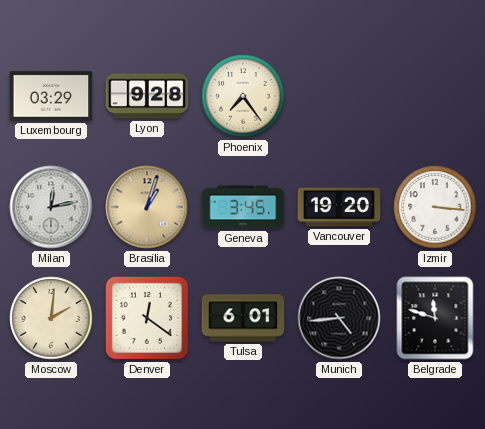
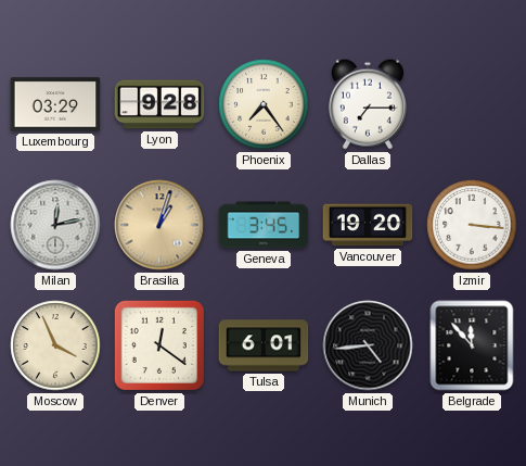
Dallas: none -> 7:15 (368, 104)
Moscow: 2:01 -> 3:56 (55, 345)
Belgrade: 11:48 -> 11:53 (472, 345)
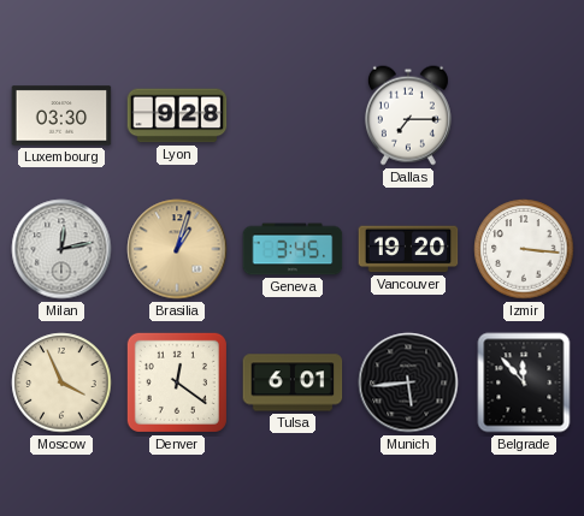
Luxembourg: 03:29 -> 03:30 (61, 115)
Phoenix: 7:24 -> none (264, 104)
Munich: 4:44 -> 5:44 (408, 382)
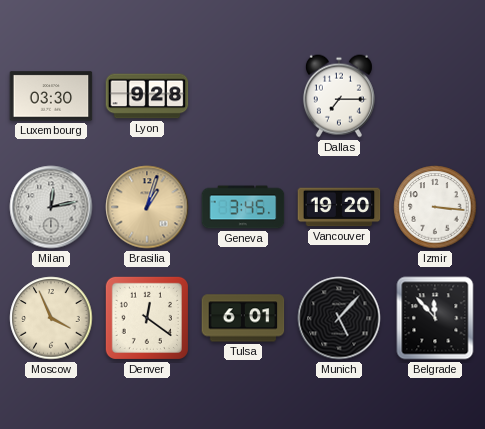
Munich: 5:44 -> 5:07 (339, 318)
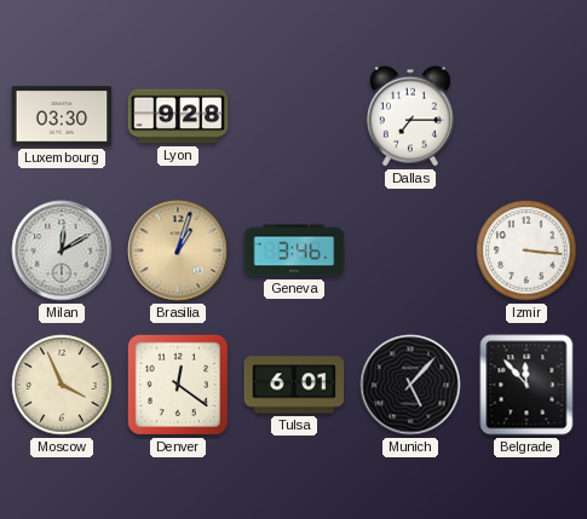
Milan: 12:13 -> 12:10 (62, 250)
Geneva: 3:45 -> 3:46 (294, 250)
Vancouver: 19:20 -> none (339, 207)
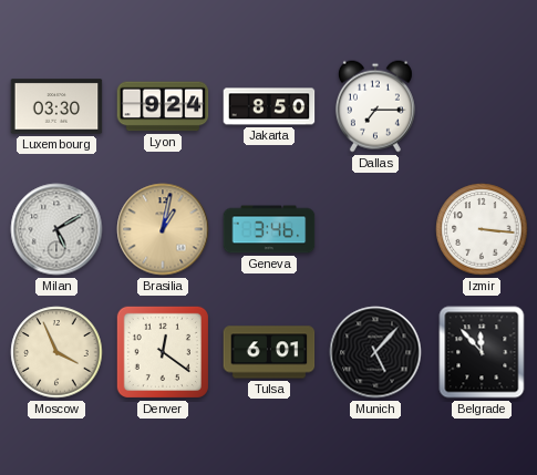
Lyon: 9:28 -> 9:24 (163, 106)
Jakarta: none -> 8:50 (269, 106)
Milan: 12:10 -> 5:10 (56, 229)
Brasilia: 1:03 -> 1:02 (163, 229)
